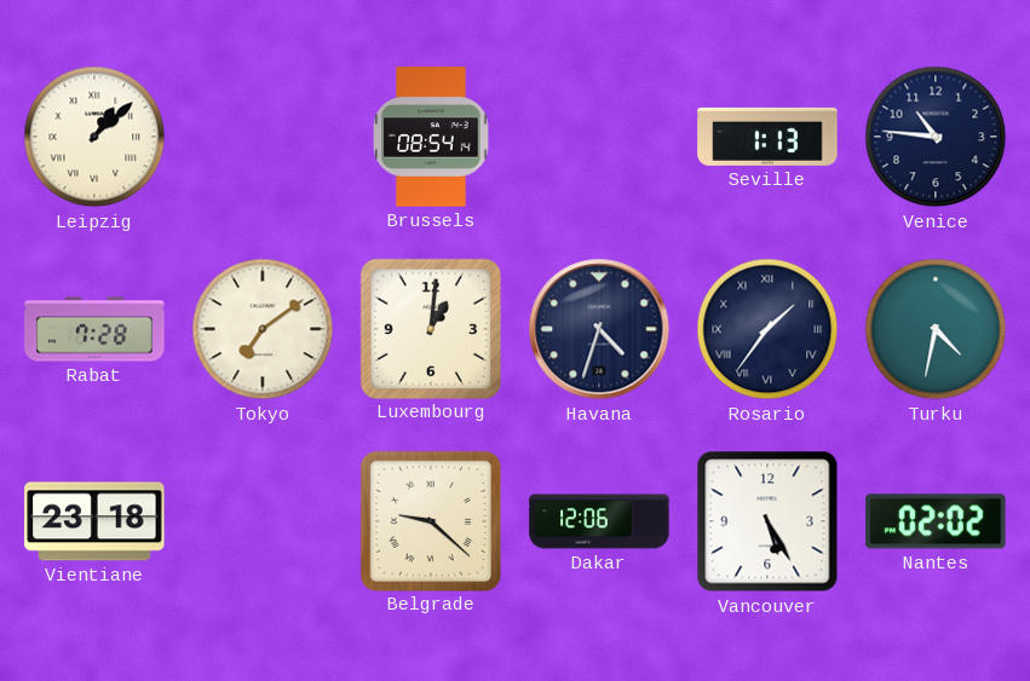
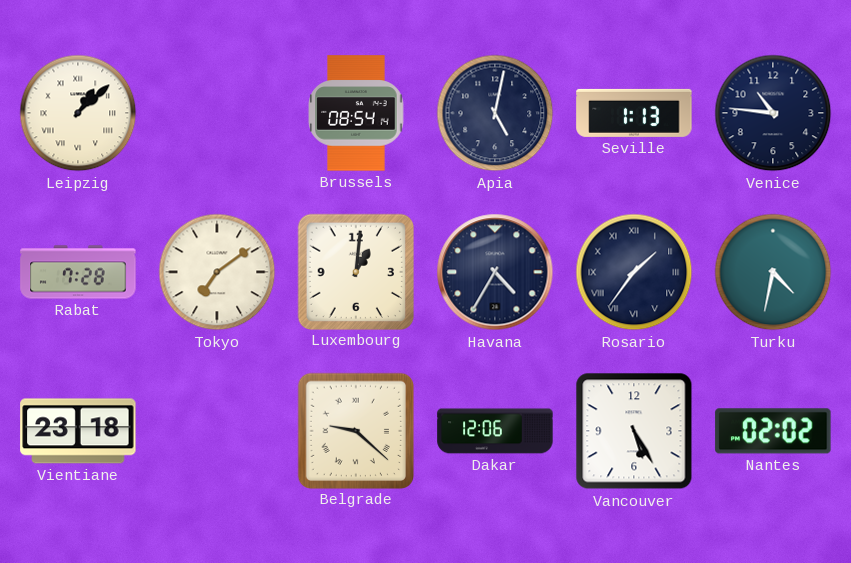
Apia: none -> 5:02 (495, 113)
Havana: 4:33 -> 4:35 (495, 272)
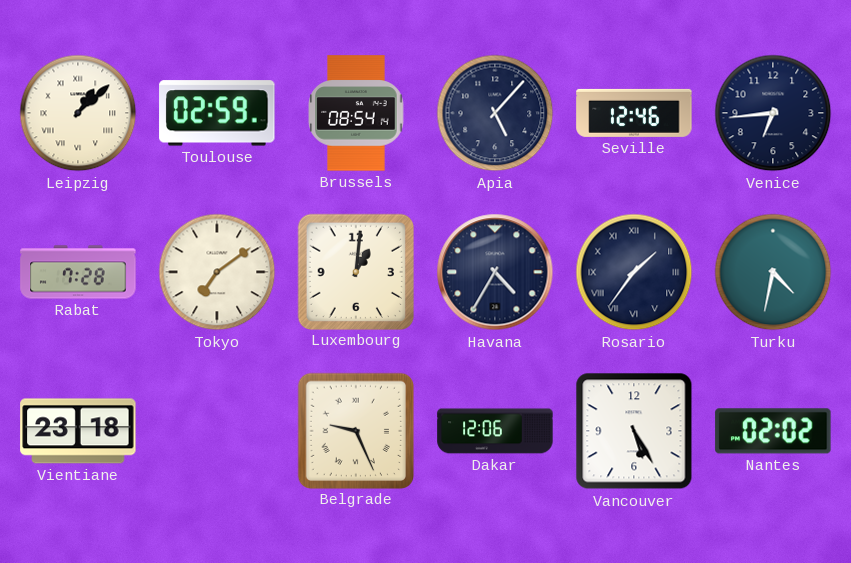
Toulouse: none -> 02:59 (217, 113)
Apia: 5:02 -> 5:07 (495, 113)
Seville: 1:13 -> 12:46 (634, 113)
Venice: 10:46 -> 6:44 (773, 113)
Belgrade: 9:22 -> 9:26 (355, 430)
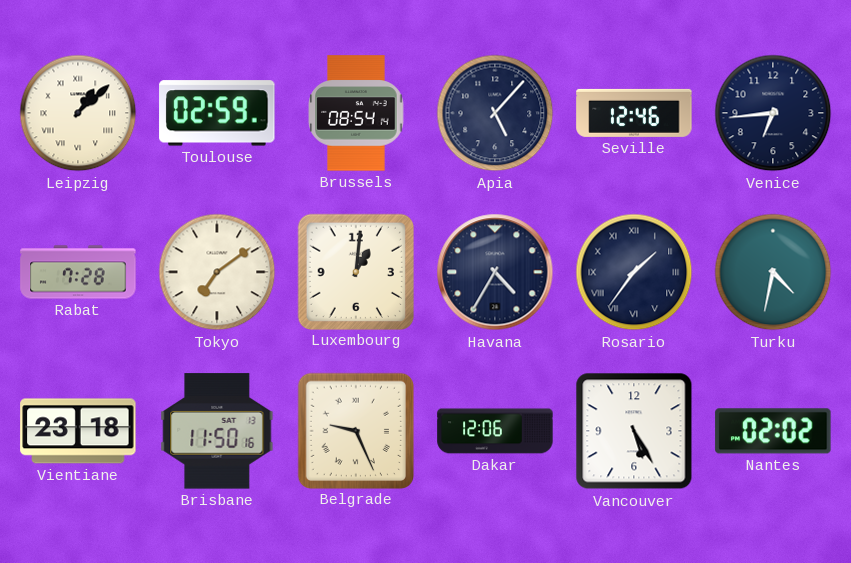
Brisbane: none -> 11:50 (217, 431)
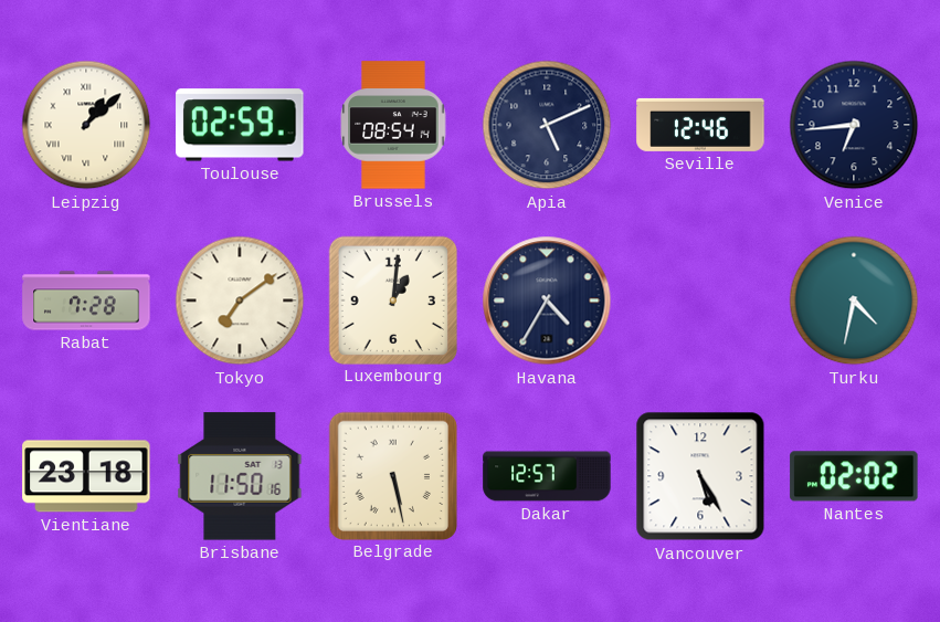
Apia: 5:07 -> 5:11 (547, 125)
Rosario: 1:36 -> none (634, 272)
Belgrade: 9:26 -> 5:28 (392, 475)
Dakar: 12:06 -> 12:57 (547, 476)
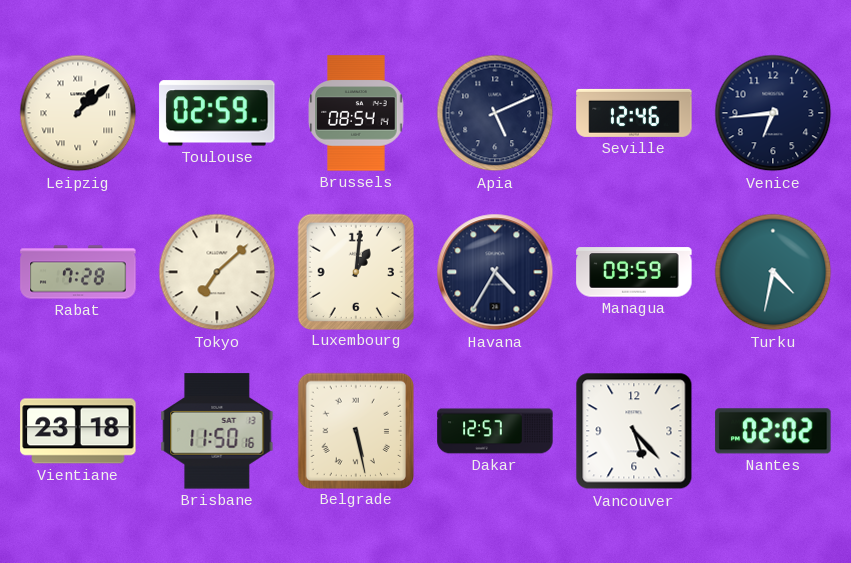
Tokyo: 7:09 -> 7:08 (217, 272)
Managua: none -> 09:59 (634, 272)
Vancouver: 5:25 -> 5:23 (634, 431)
